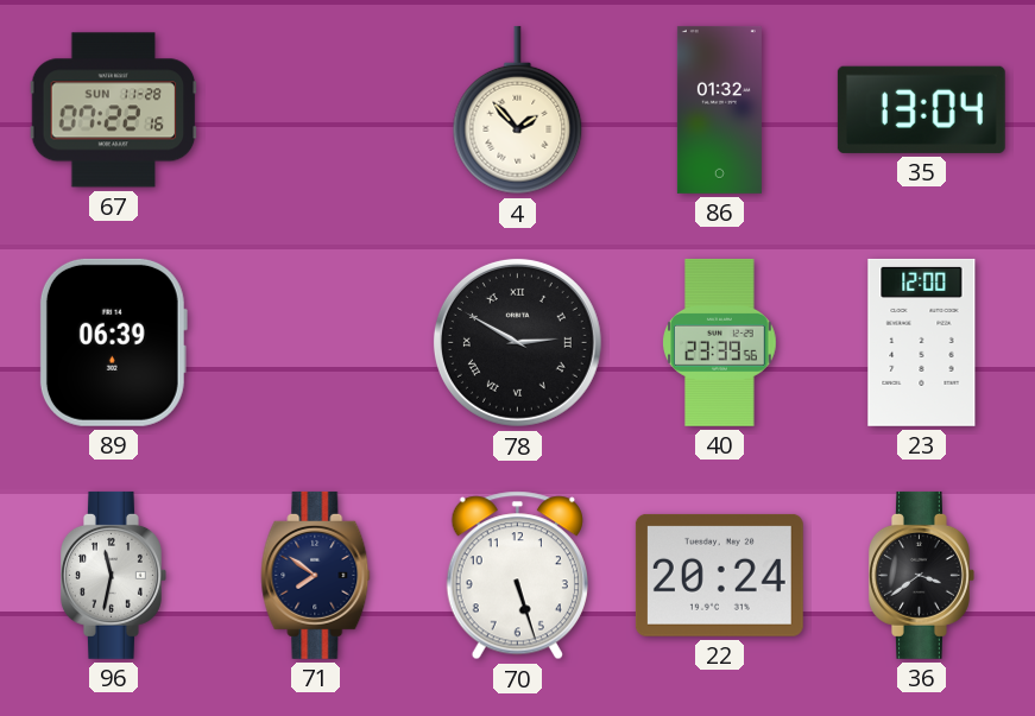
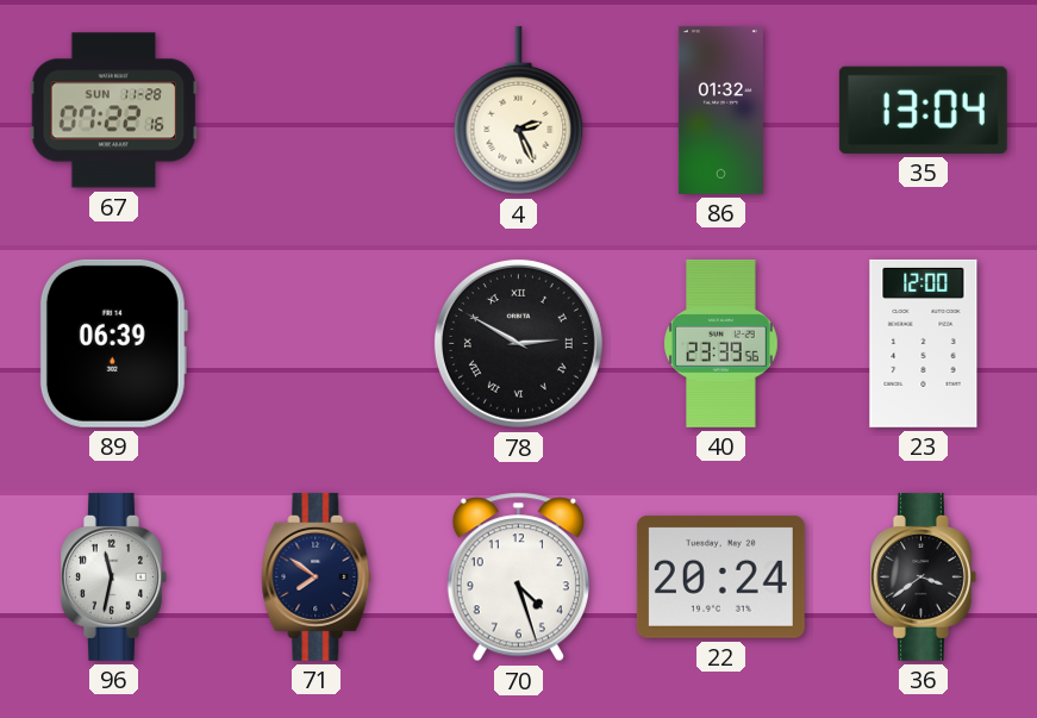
4: 1:53 -> 2:26 (519, 111)
70: 5:27 -> 4:27 (518, 577)
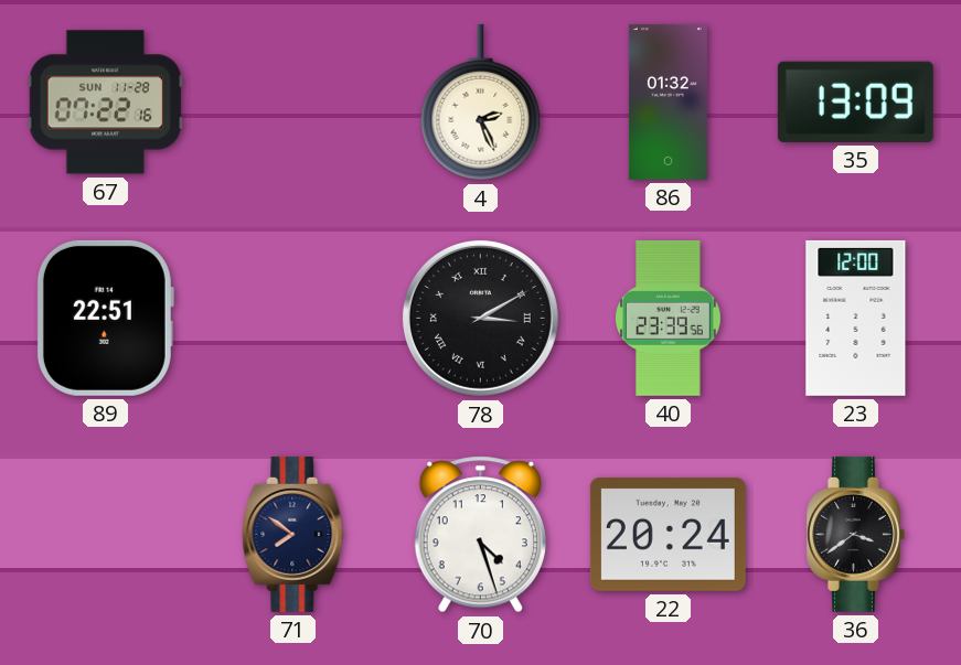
35: 13:04 -> 13:09 (855, 101)
89: 06:39 -> 22:51 (105, 318)
78: 2:50 -> 3:10 (480, 318)
96: 11:32 -> none (113, 576)
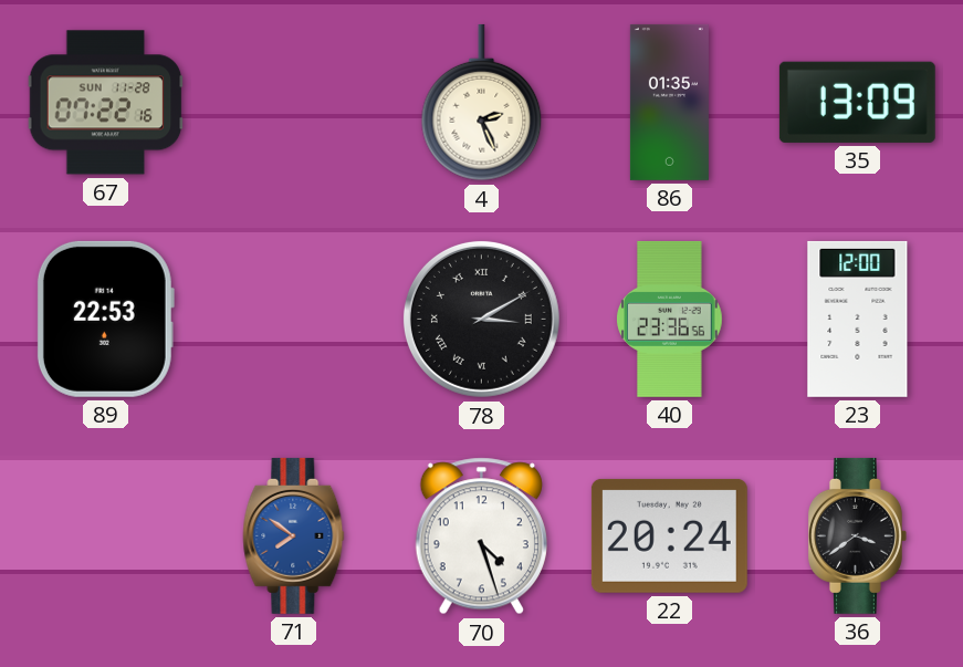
86: 01:32 -> 01:35 (669, 102)
89: 22:51 -> 22:53 (105, 319)
40: 23:39 -> 23:36 (670, 319)
71 dial: navy -> blue (294, 535)
